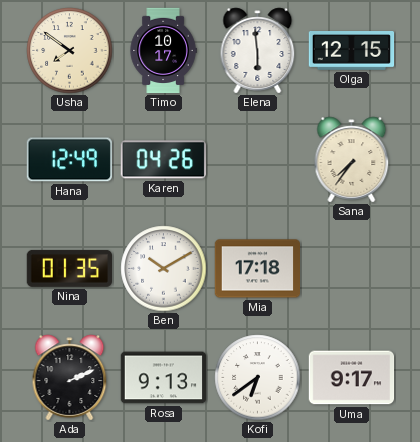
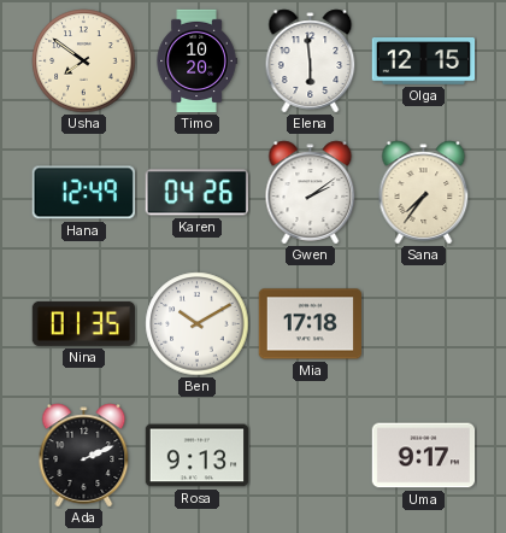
Timo: 10:17 -> 10:20 (196, 61)
Gwen: none -> 2:09 (311, 193)
Kofi: 6:39 -> none (258, 378)
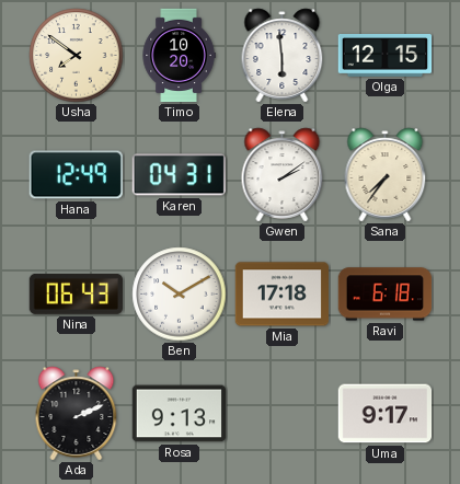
Karen: 04:26 -> 04:31 (179, 175)
Nina: 01:35 -> 06:43 (76, 293)
Ravi: none -> 6:18 (386, 295)
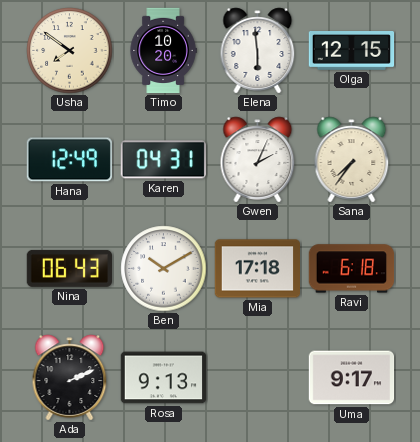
Gwen: 2:09 -> 2:04 (258, 160)
